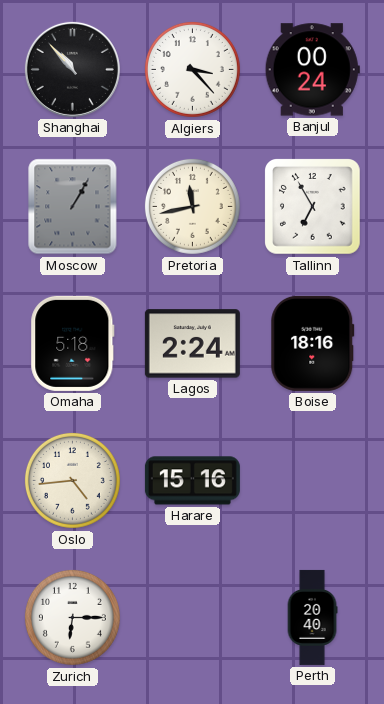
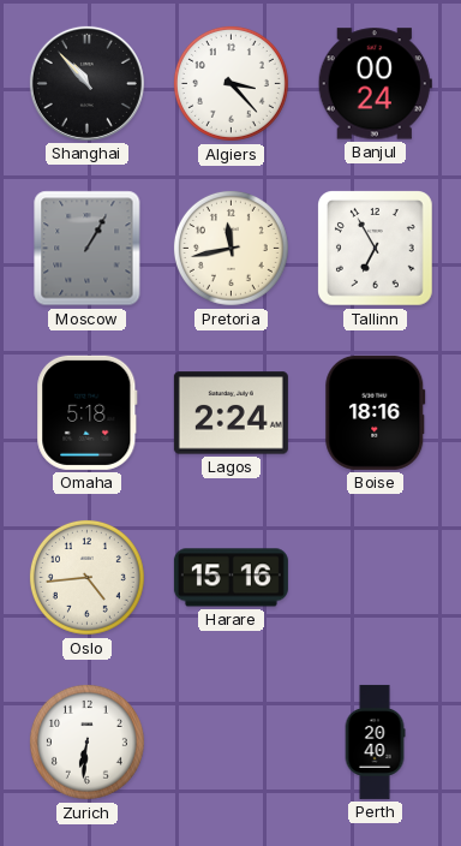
Zurich: 6:15 -> 6:31 (86, 741)
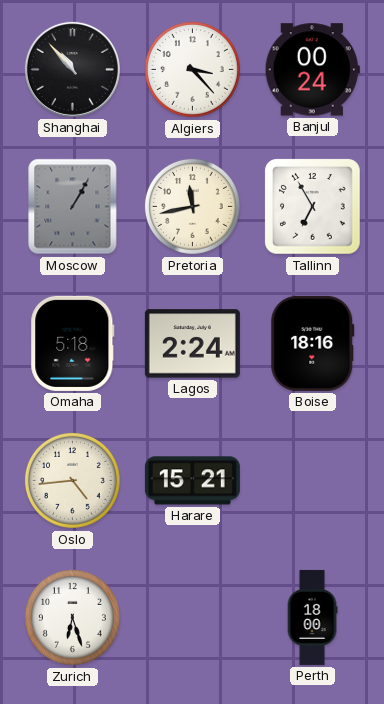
Harare: 15:16 -> 15:21 (192, 481)
Zurich: 6:31 -> 6:27 (72, 617)
Perth: 20:40 -> 18:00 (312, 617)
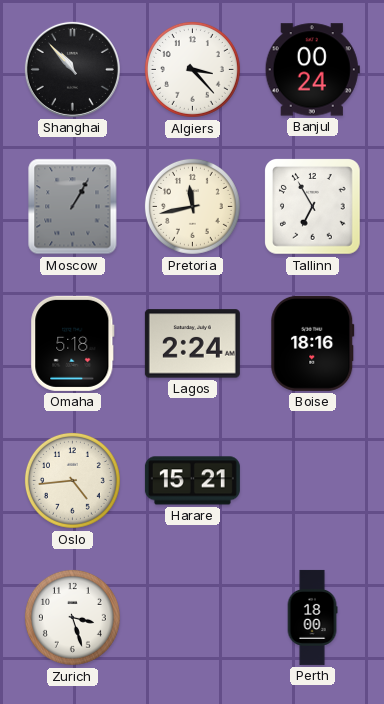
Zurich: 6:27 -> 3:27 (72, 617)
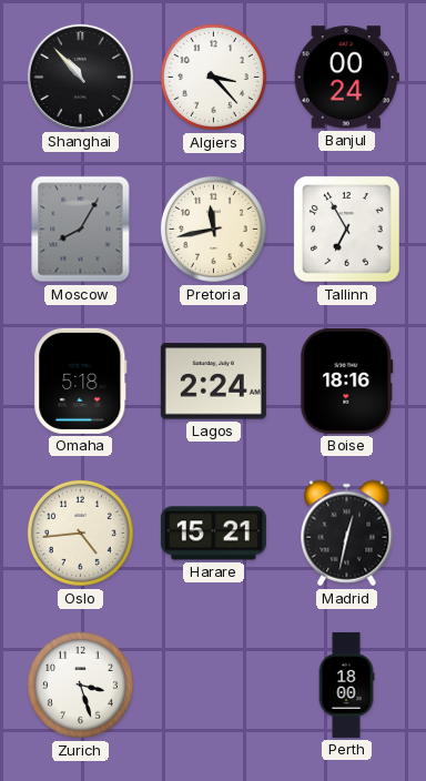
Moscow: 1:05 -> 8:05 (81, 230)
Madrid: none -> 12:32 (347, 534)
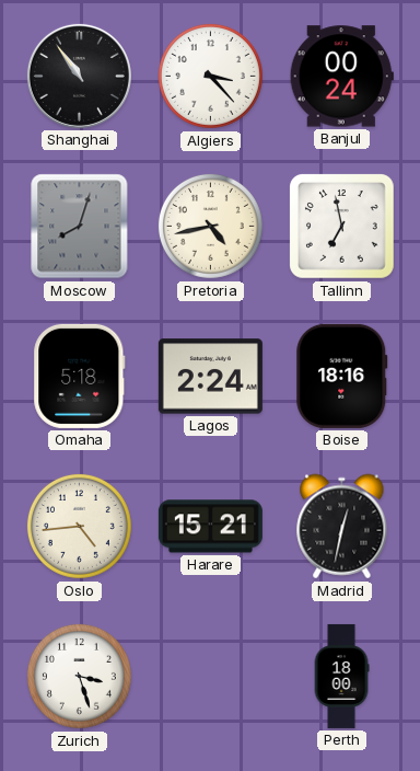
Shanghai: 10:53 -> 10:54 (79, 76)
Moscow: 8:05 -> 8:03 (80, 227)
Pretoria: 11:43 -> 4:43 (210, 226)
Tallinn: 6:55 -> 6:58 (342, 227)
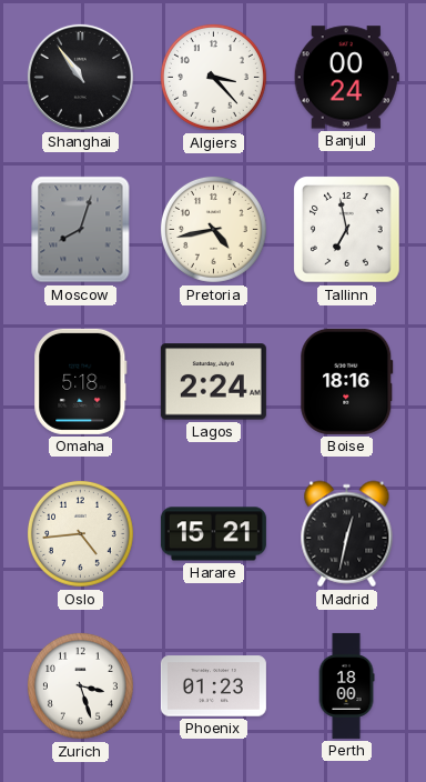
Phoenix: none -> 01:23 (213, 686)
